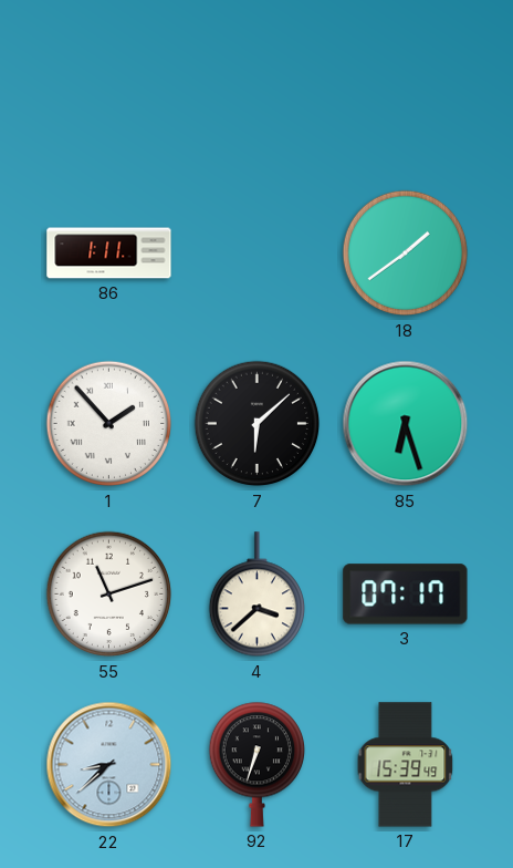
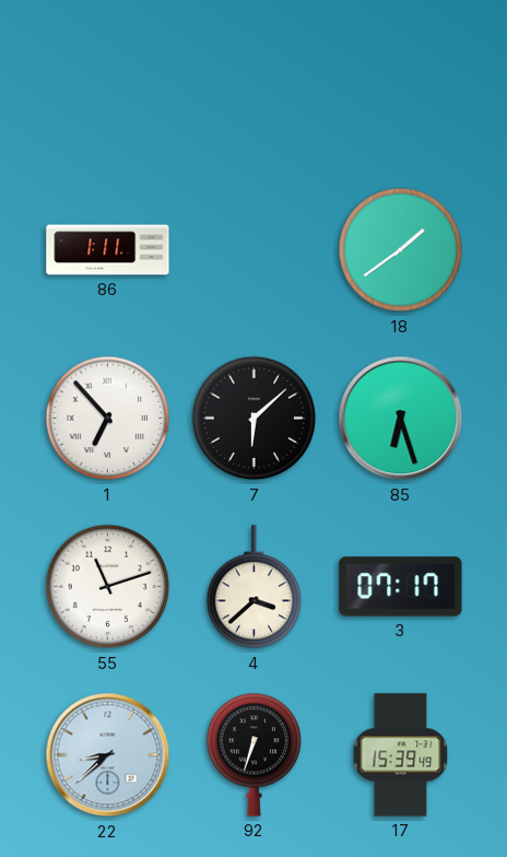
1: 1:53 -> 6:53 (108, 419)
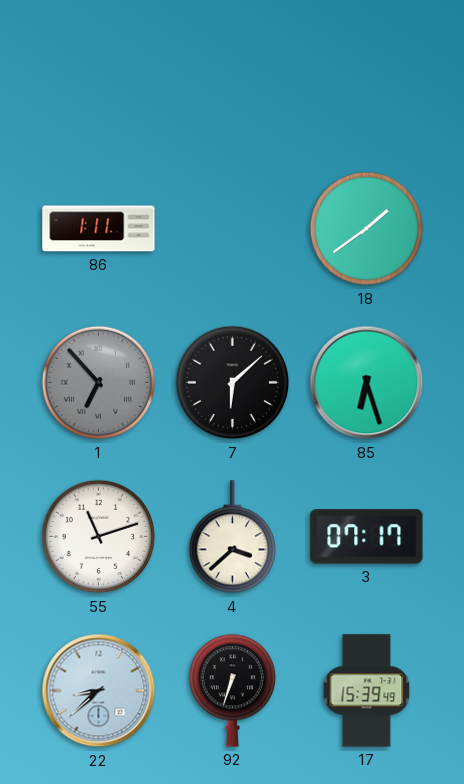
1 dial: white -> grey (99, 383)
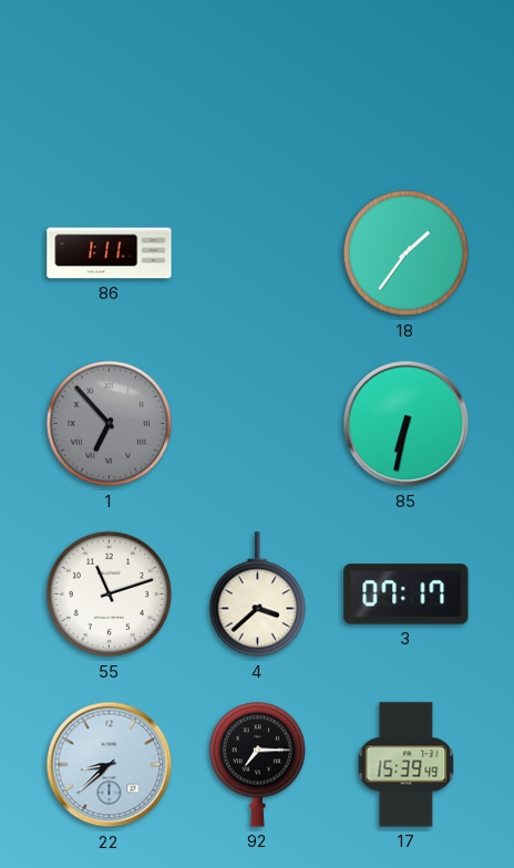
18: 1:39 -> 1:36 (407, 254)
7: 6:08 -> none (233, 383)
85: 6:27 -> 6:32 (407, 424)
92: 6:33 -> 7:15 (257, 764)
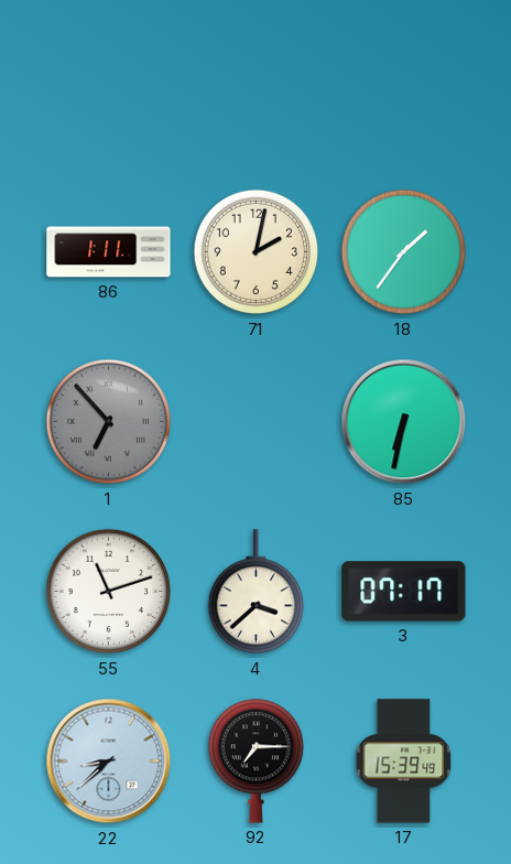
71: none -> 2:02 (257, 252)
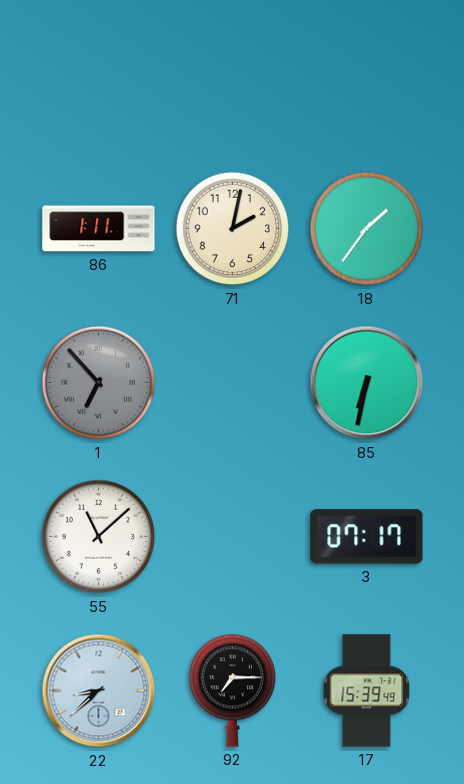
55: 11:12 -> 11:08 (99, 537)
4: 3:38 -> none (255, 592)
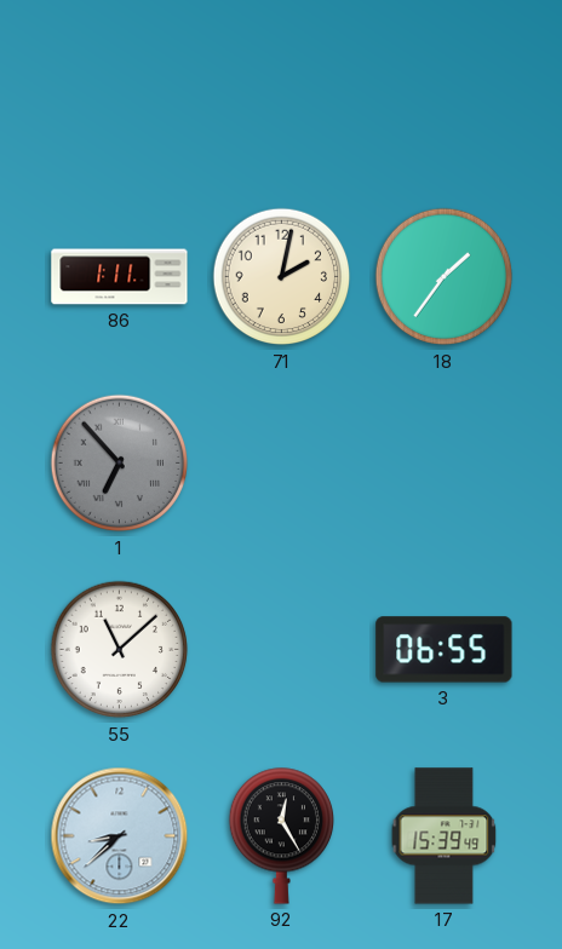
85: 6:32 -> none (367, 383)
3: 07:17 -> 06:55 (445, 650)
92: 7:15 -> 12:25 (281, 835)
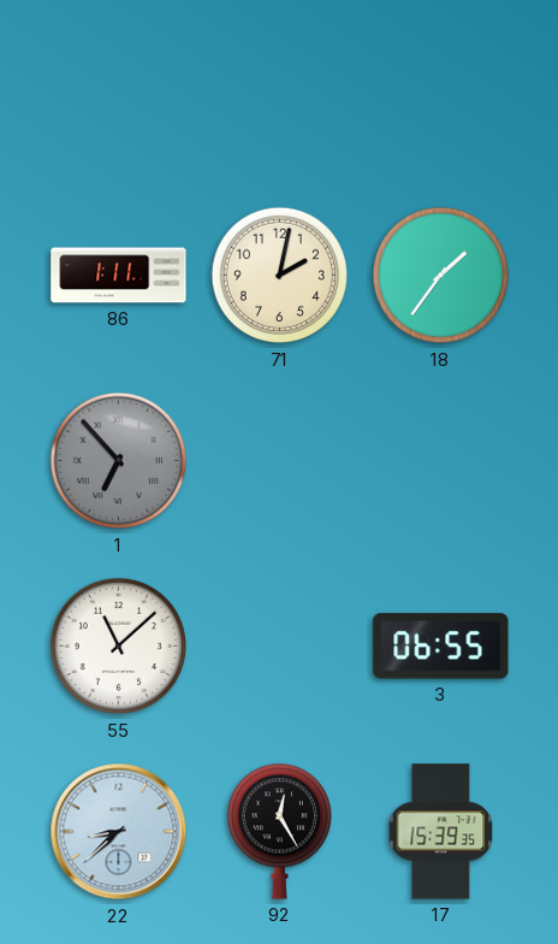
17: 15:39:49 -> 15:39:35 (441, 832)
